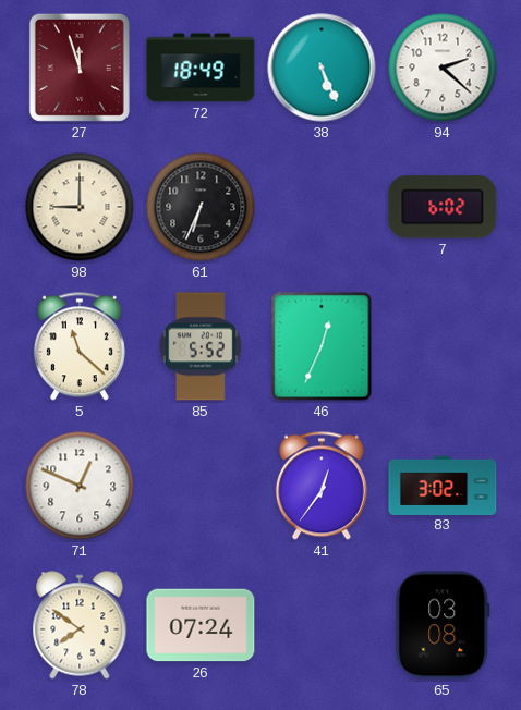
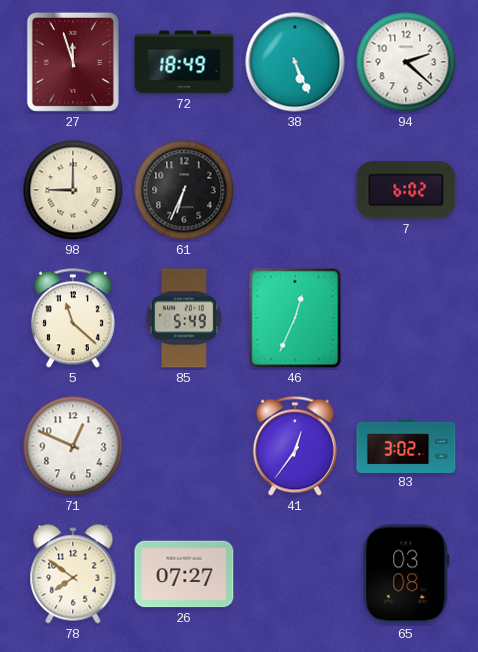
85: 5:52 -> 5:49 (184, 318)
26: 07:24 -> 07:27 (184, 574)
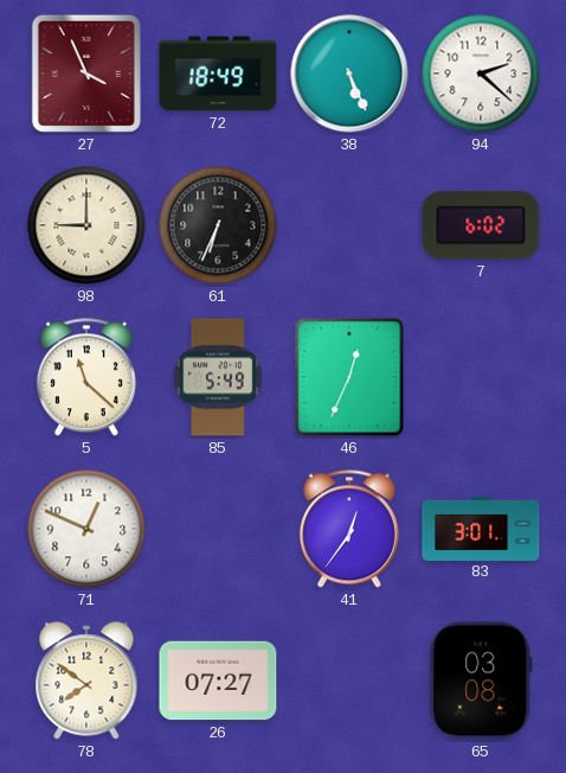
27: 11:57 -> 3:56 (86, 74)
83: 3:02 -> 3:01 (481, 528)
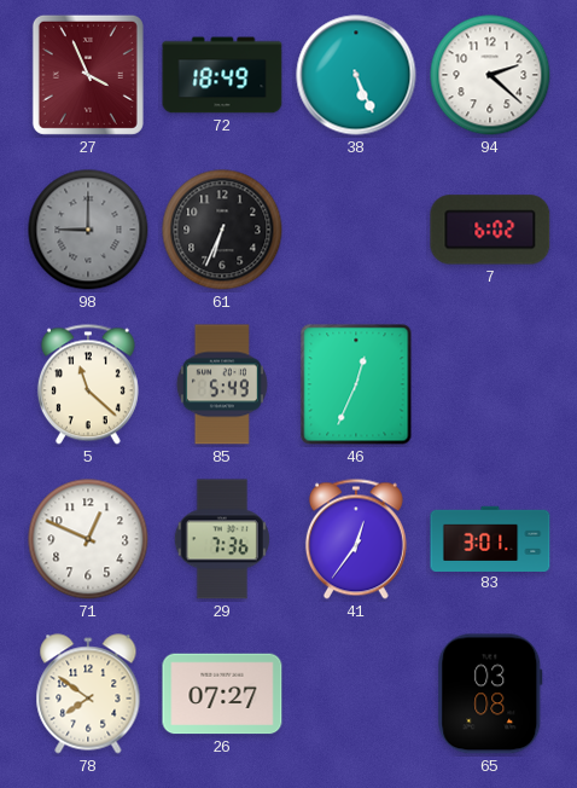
98 dial: cream -> grey (88, 230)
29: none -> 7:36 (222, 539)
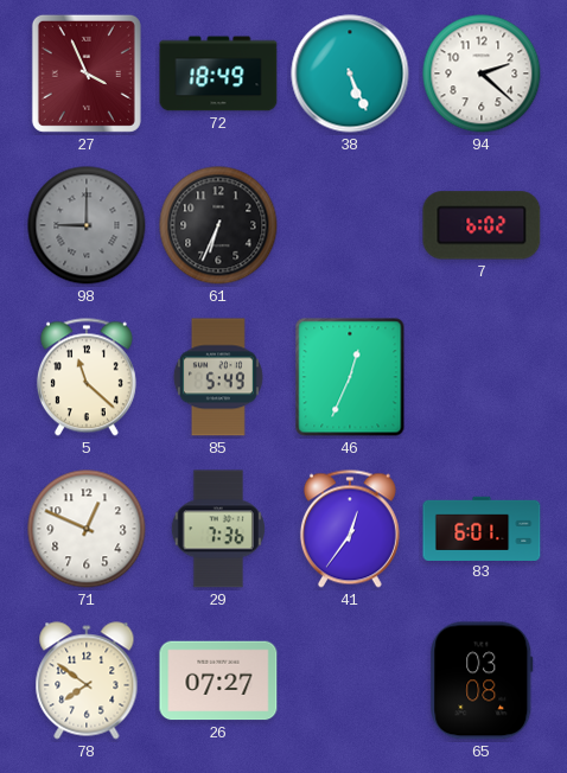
83: 3:01 -> 6:01 (482, 528)
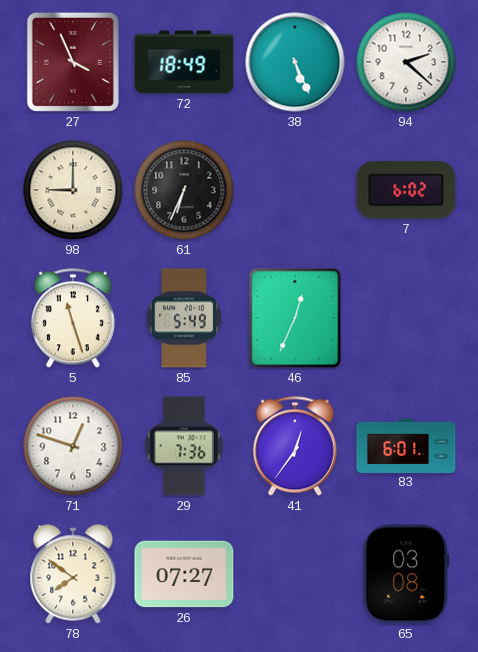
98 dial: grey -> cream (73, 190)
5: 11:22 -> 11:27 (73, 318)
71: 12:49 -> 12:48 (73, 446)
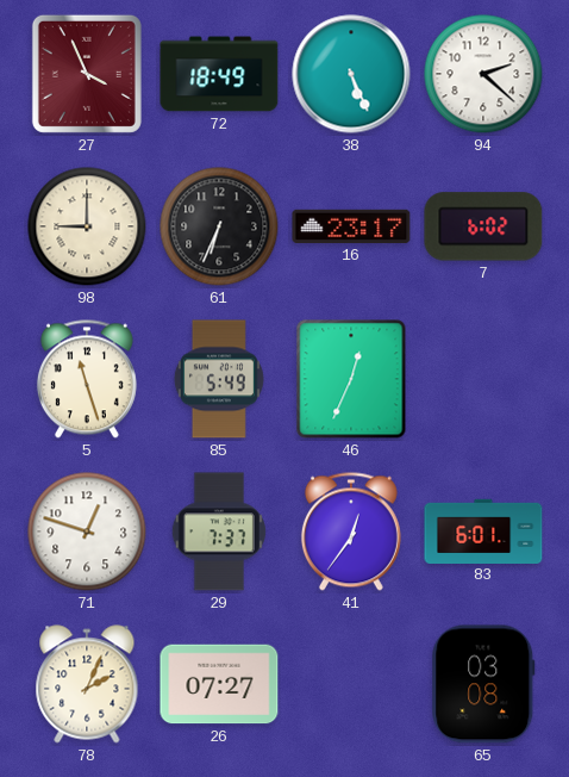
16: none -> 23:17 (351, 226)
29: 7:36 -> 7:37 (219, 532)
78: 7:51 -> 2:04 (87, 684)
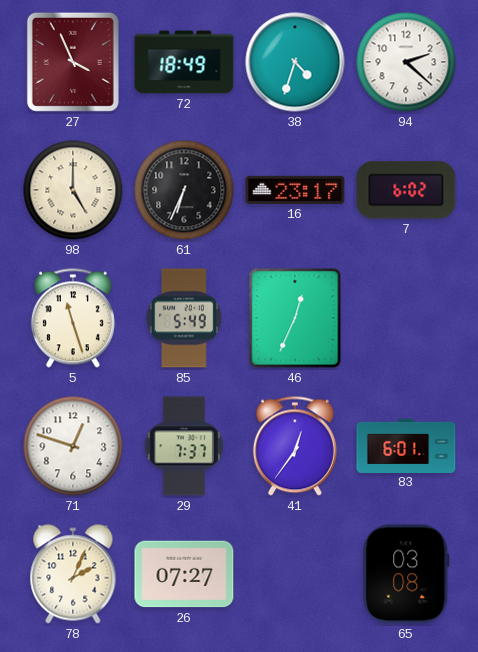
38: 5:26 -> 4:33 (295, 62)
98: 9:00 -> 5:00 (73, 190)
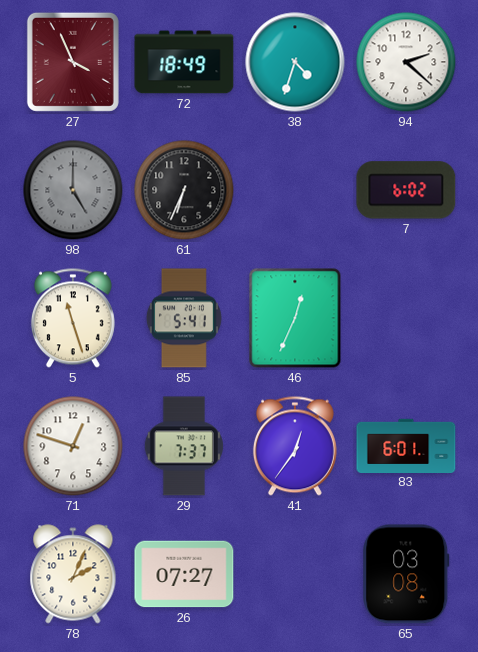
98 dial: cream -> grey (73, 190)
16: 23:17 -> none (295, 190)
85: 5:49 -> 5:41 (184, 318)
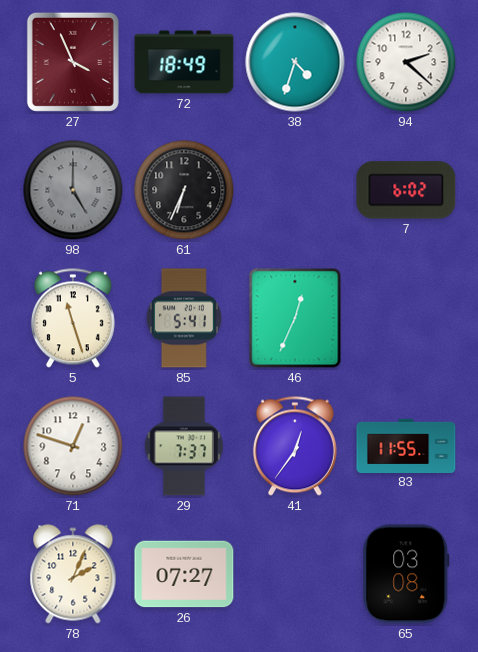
83: 6:01 -> 11:55 (406, 445)
